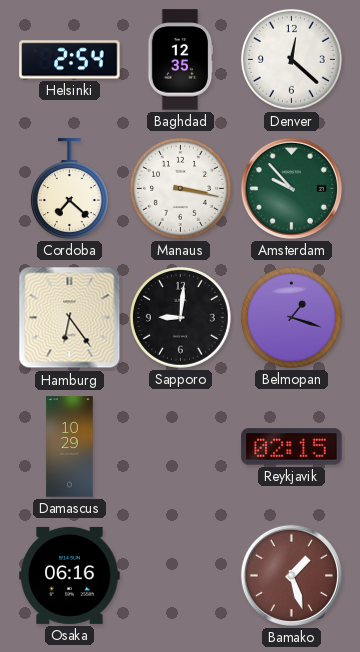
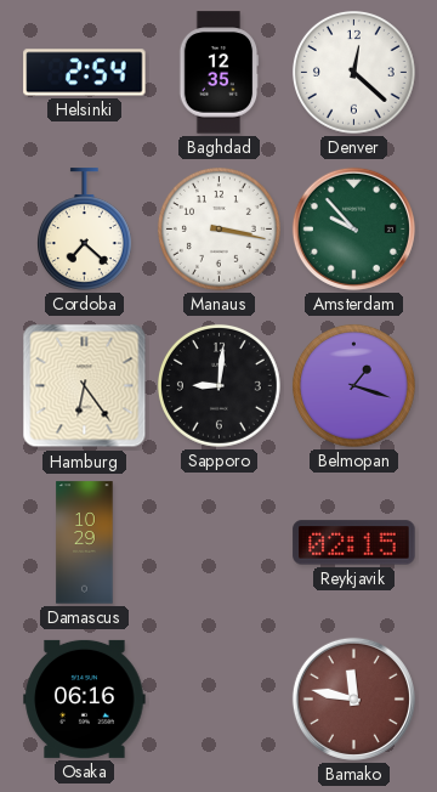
Bamako: 1:27 -> 11:47 (353, 698)
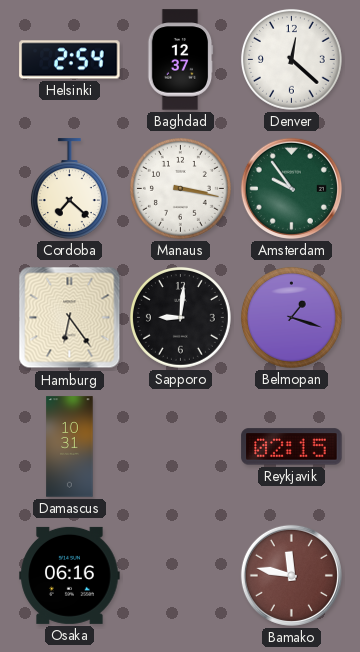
Baghdad: 12:35 -> 12:37 (180, 60)
Amsterdam: 9:53 -> 9:54 (291, 188)
Damascus: 10:29 -> 10:31 (70, 447)
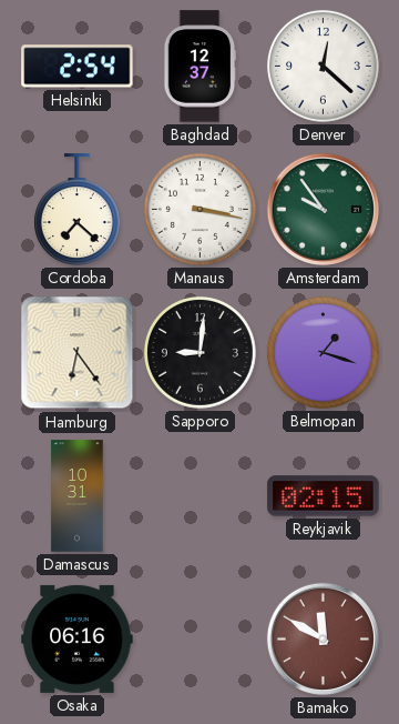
Bamako: 11:47 -> 11:50 (323, 638)
